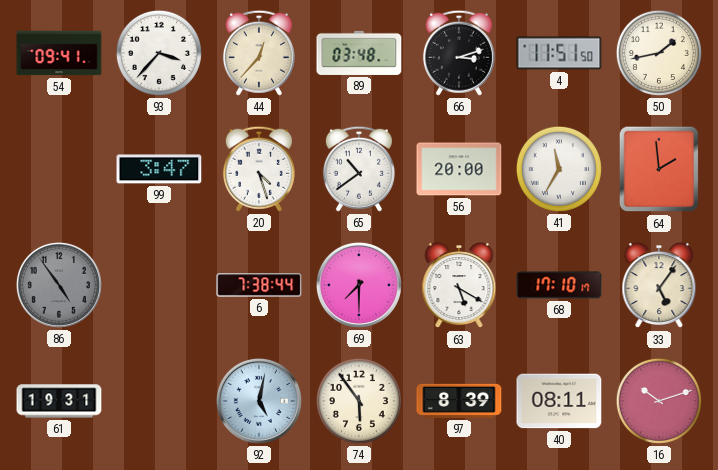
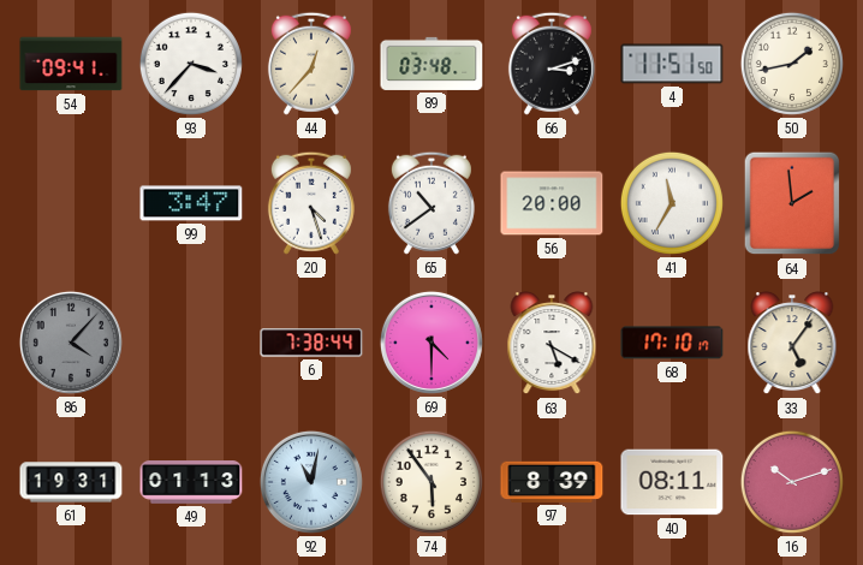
86: 4:54 -> 4:07 (71, 343)
69: 7:30 -> 4:30 (431, 343)
49: none -> 01:13 (191, 483)
92: 5:02 -> 11:02 (311, 482)
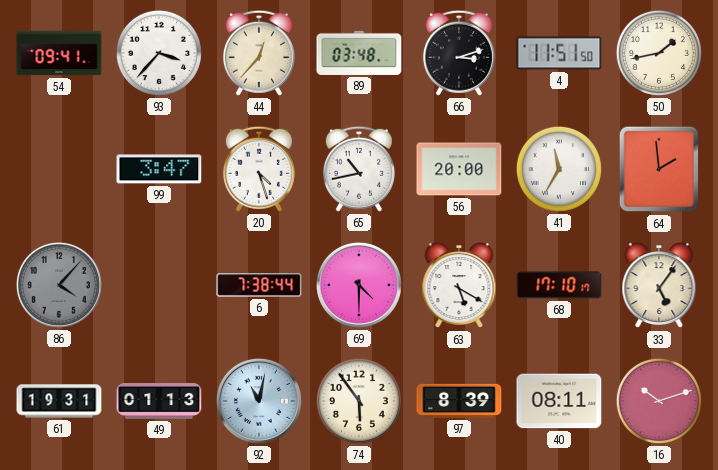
65: 10:39 -> 10:43 (359, 169)
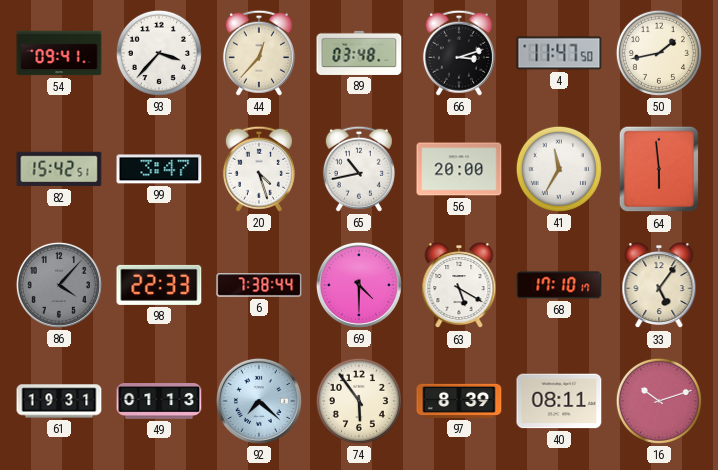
4: 11:51 -> 11:47 (559, 53)
82: none -> 15:42 (59, 169)
64: 1:59 -> 5:59 (659, 169)
98: none -> 22:33 (159, 285)
92: 11:02 -> 7:22 (259, 401)
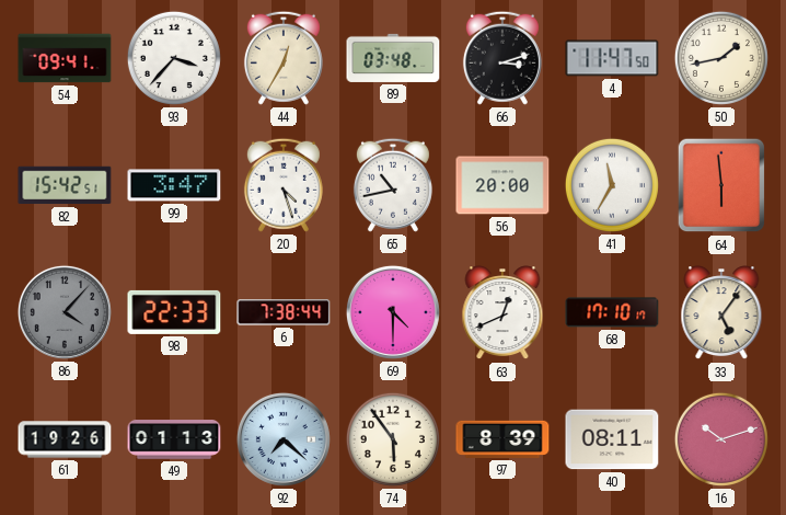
44: 12:37 -> 12:35 (284, 58)
63: 5:20 -> 12:41 (502, 313)
61: 19:31 -> 19:26 (65, 439)
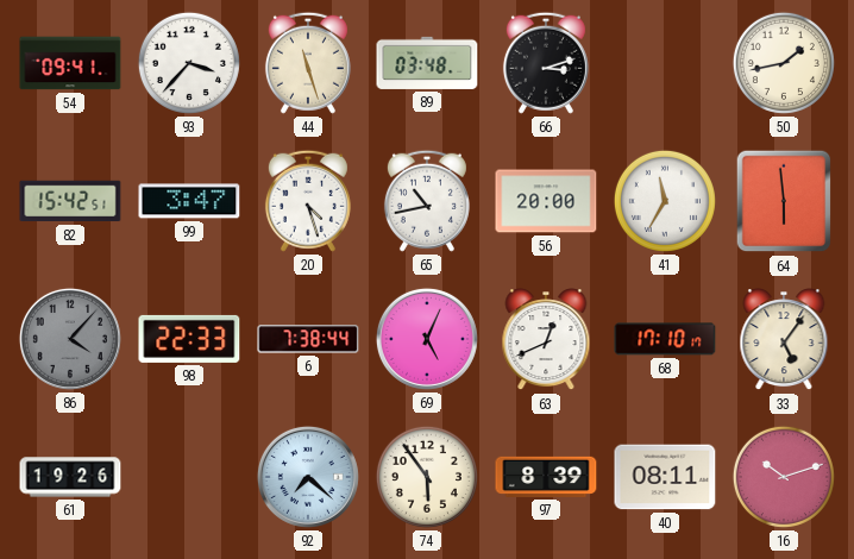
44: 12:35 -> 11:27 (308, 63)
4: 11:47 -> none (612, 58)
69: 4:30 -> 5:04 (427, 339)
49: 01:13 -> none (174, 440)
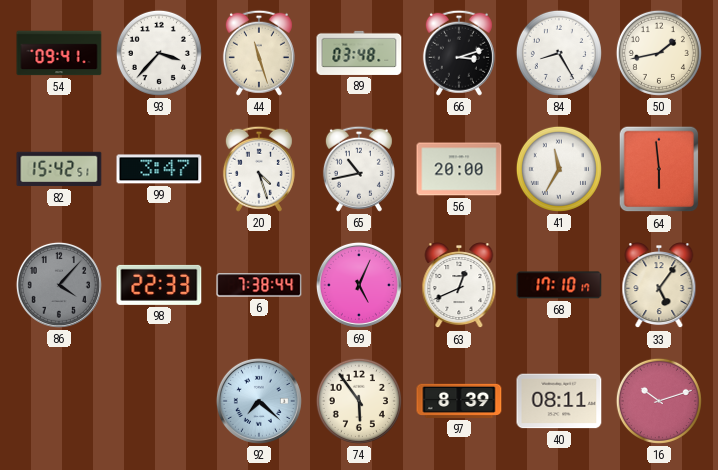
84: none -> 8:25 (559, 53)
61: 19:26 -> none (70, 477)
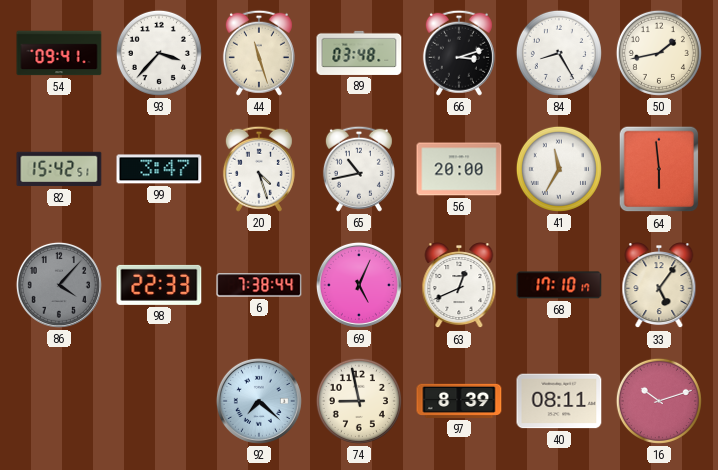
74: 5:54 -> 8:58 (359, 401)
